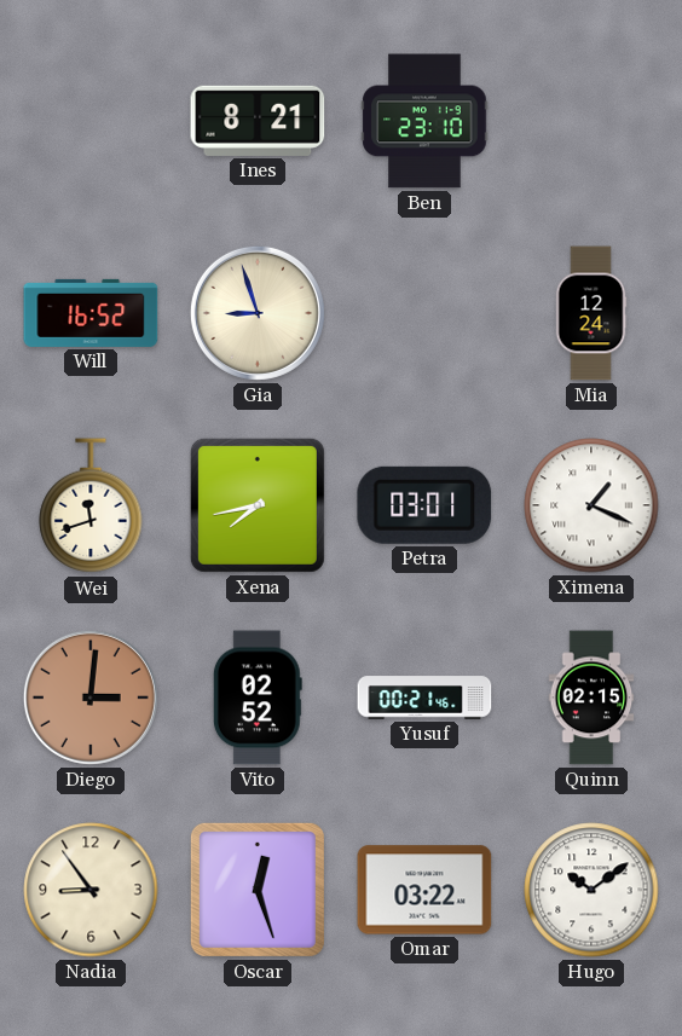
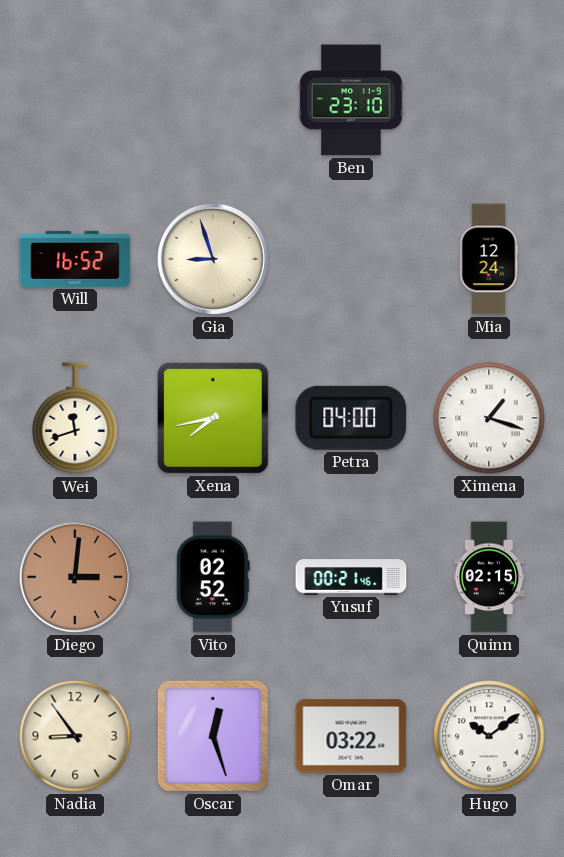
Ines: 8:21 -> none (258, 121)
Petra: 03:01 -> 04:00 (351, 418)
Ximena: 1:19 -> 1:18 (489, 418)
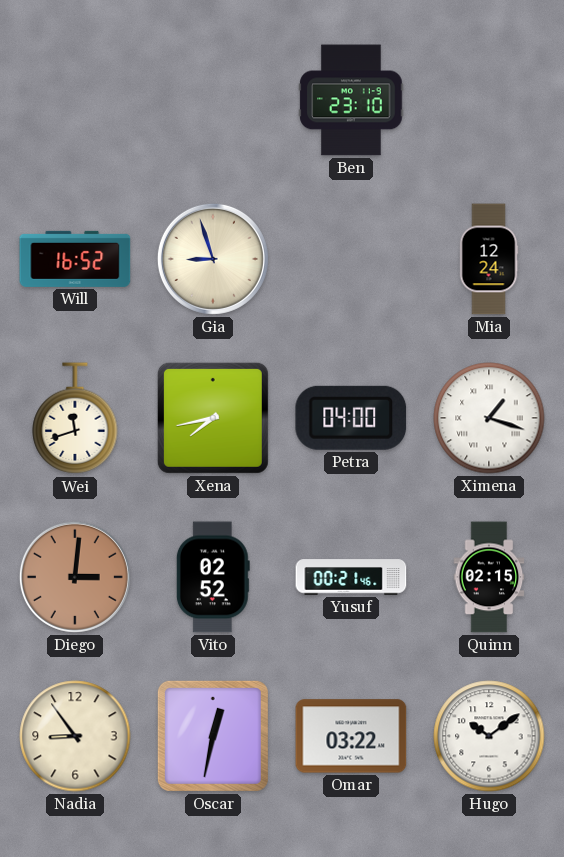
Oscar: 12:27 -> 12:32 (213, 736)
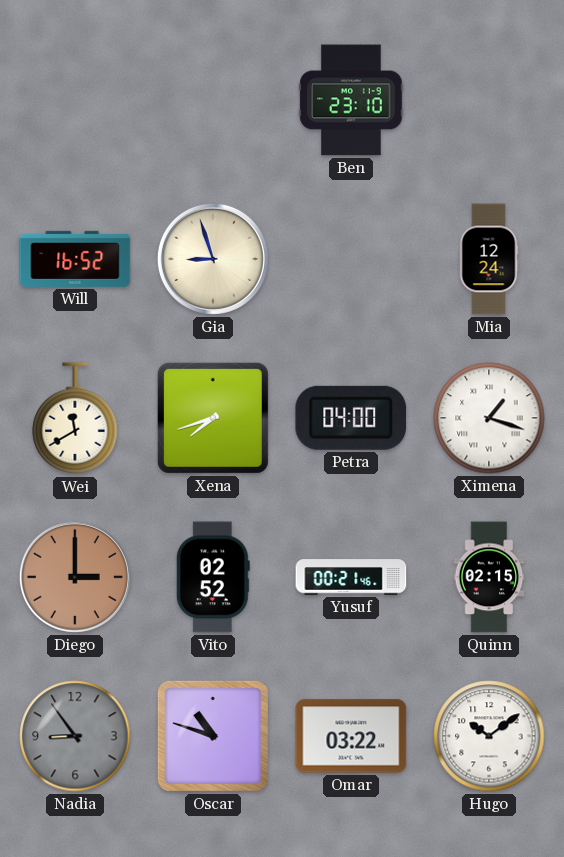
Wei: 11:42 -> 11:40 (75, 419)
Xena: 7:43 -> 7:42 (213, 418)
Diego: 3:01 -> 3:00 (75, 577)
Nadia dial: cream -> grey (75, 736)
Oscar: 12:32 -> 10:48 (213, 736)
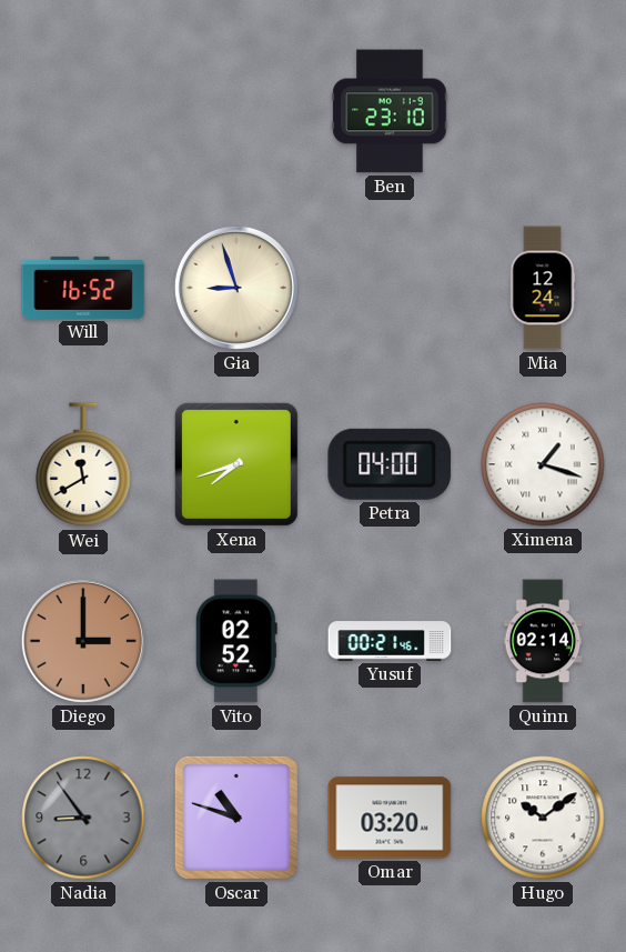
Quinn: 02:15 -> 02:14 (543, 641)
Omar: 03:22 -> 03:20 (390, 818)
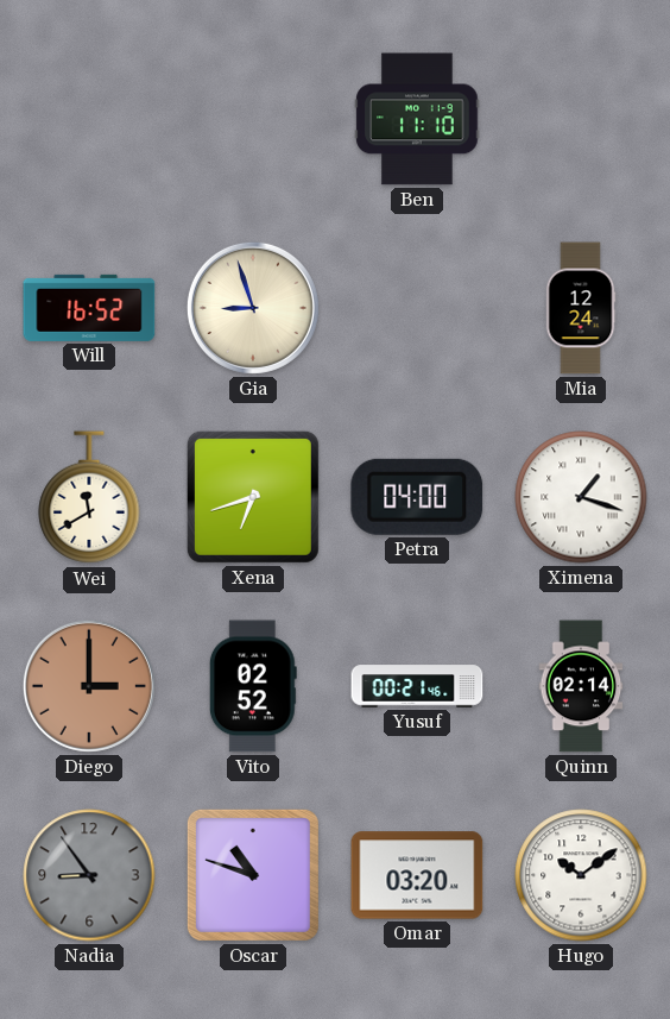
Ben: 23:10 -> 11:10 (417, 119)
Xena: 7:42 -> 6:42 (253, 497)
